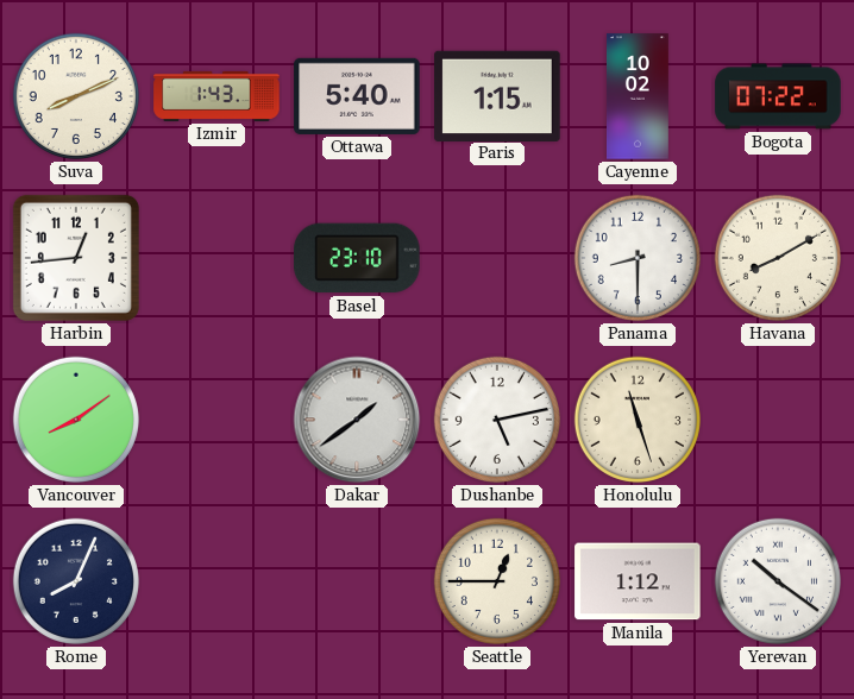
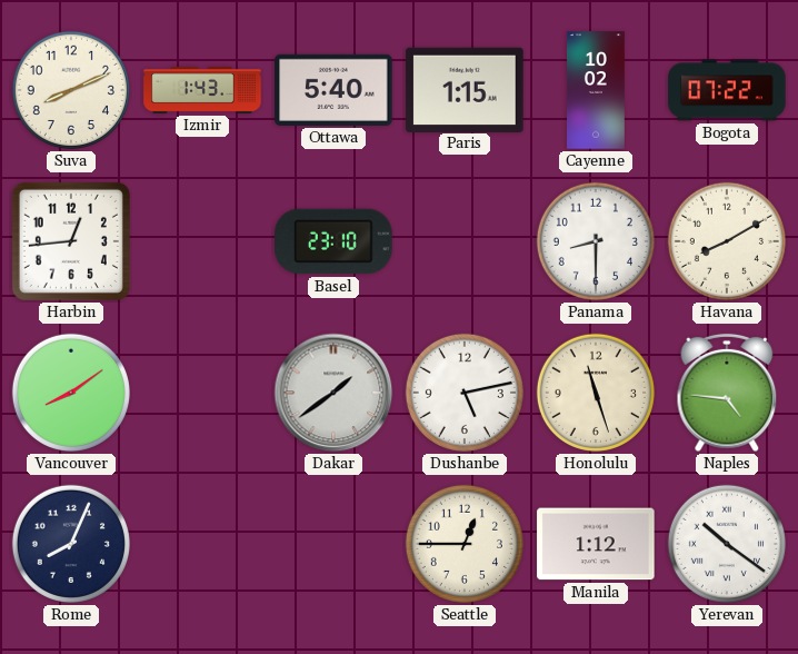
Naples: none -> 4:46 (727, 393)
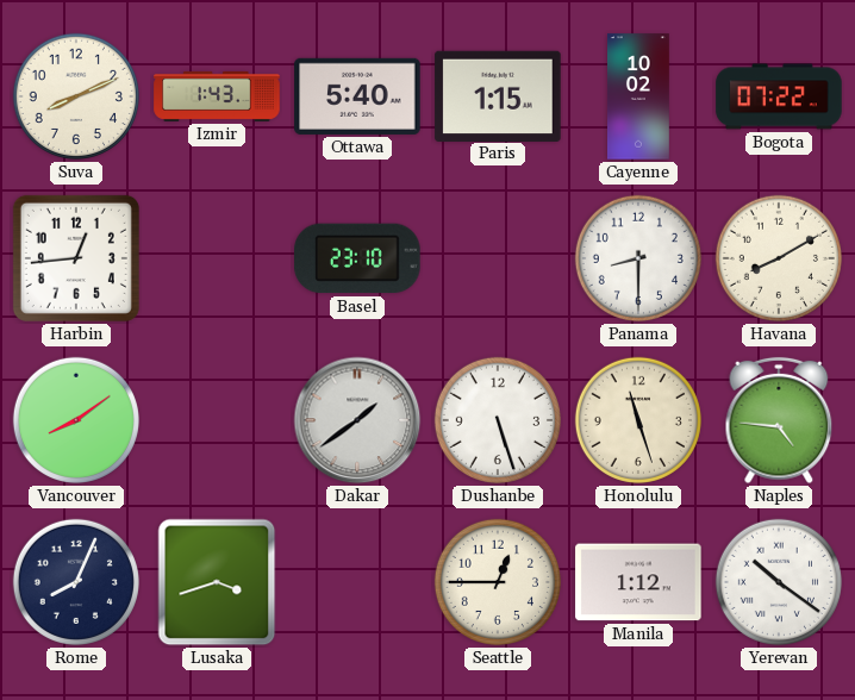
Dushanbe: 5:13 -> 5:27 (498, 420)
Lusaka: none -> 3:42 (217, 582)
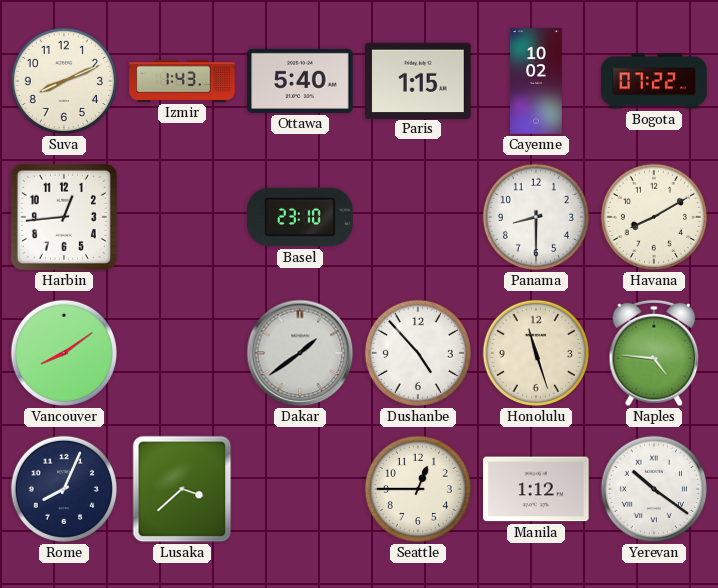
Dushanbe: 5:27 -> 4:53 (418, 353)
Lusaka: 3:42 -> 3:38 (182, 489)
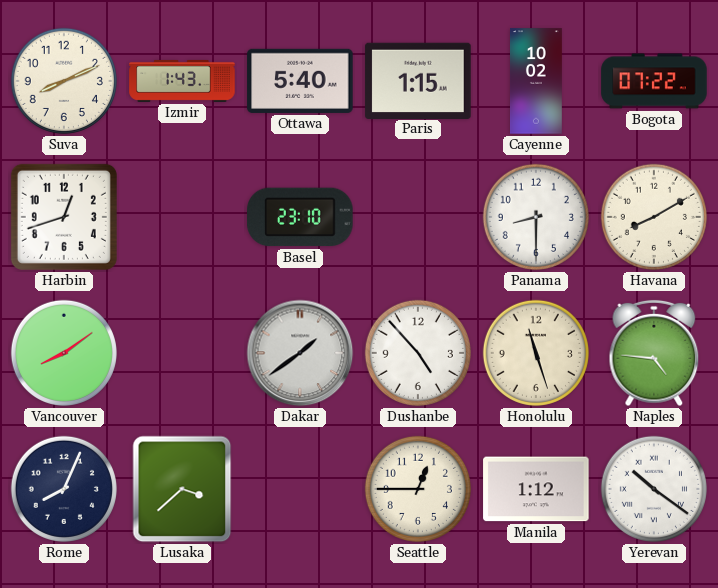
Harbin: 12:44 -> 12:42 (64, 217)
